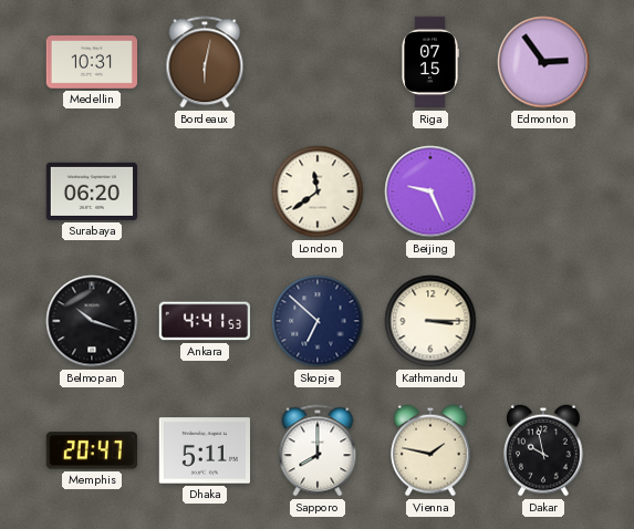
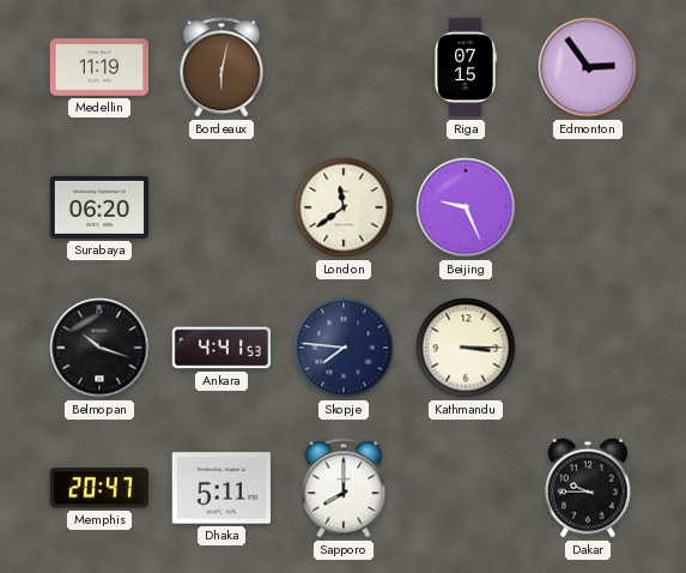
Medellin: 10:31 -> 11:19 (99, 67)
Skopje: 6:52 -> 7:46 (344, 348)
Vienna: 1:47 -> none (432, 450)
Dakar: 9:58 -> 9:45 (589, 488)
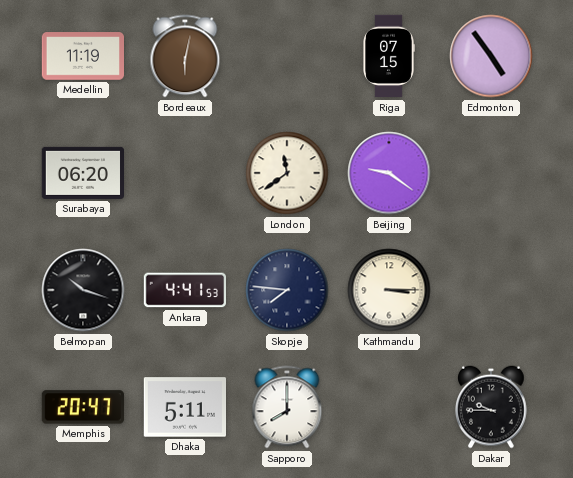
Edmonton: 2:54 -> 4:54 (491, 56)
Beijing: 9:26 -> 9:21 (389, 173)
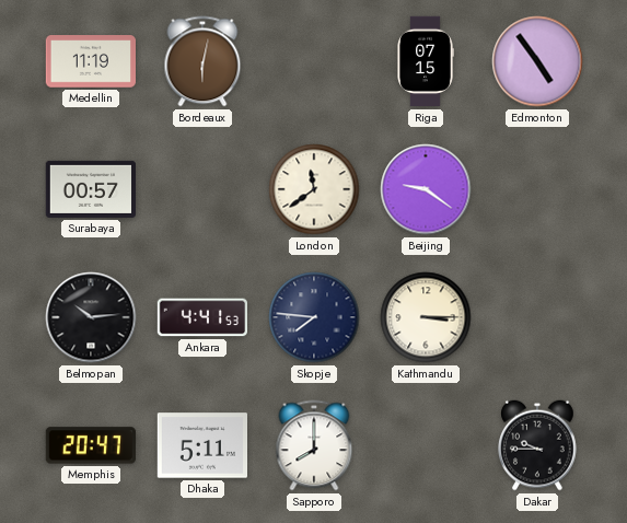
Surabaya: 06:20 -> 00:57 (90, 189)
Belmopan: 10:18 -> 10:14 (91, 317)
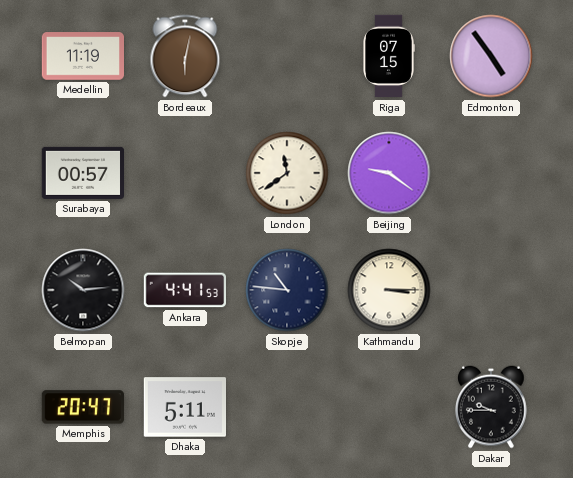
Skopje: 7:46 -> 10:46 (287, 290)
Sapporo: 8:00 -> none (314, 445)
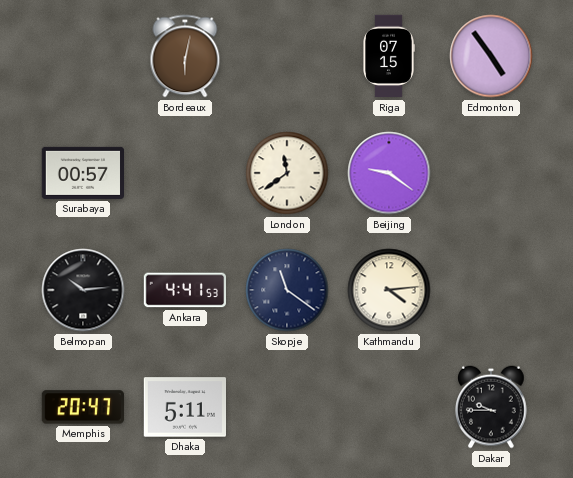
Medellin: 11:19 -> none (83, 56)
Skopje: 10:46 -> 11:21 (287, 290)
Kathmandu: 3:15 -> 4:14 (389, 290)
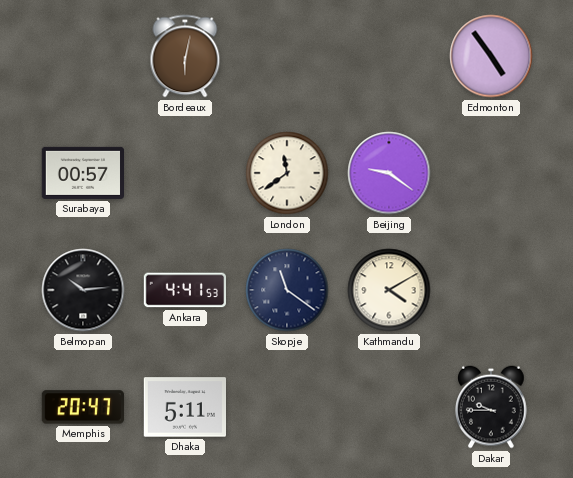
Riga: 07:15 -> none (389, 56)
Kathmandu: 4:14 -> 4:10 (389, 290)
